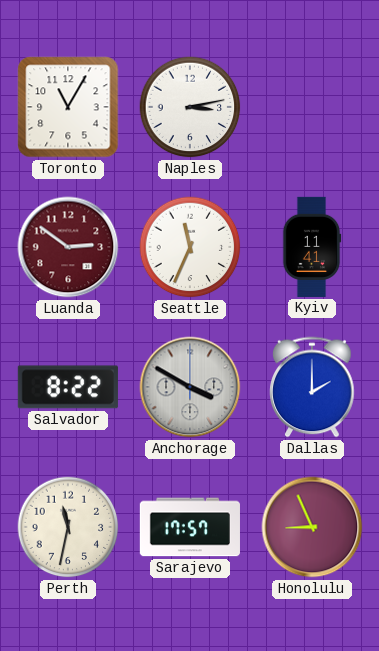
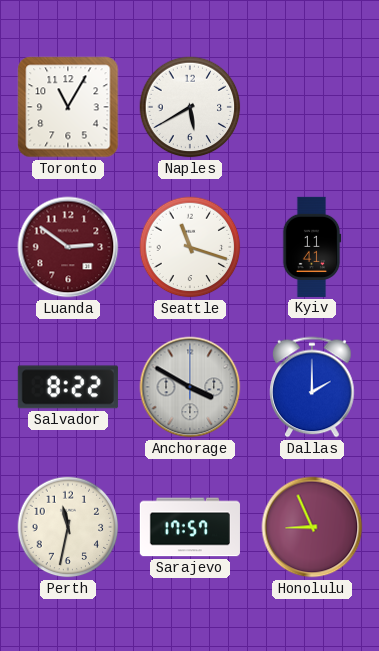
Naples: 3:13 -> 5:40 (190, 107)
Seattle: 11:34 -> 11:18 (190, 247)
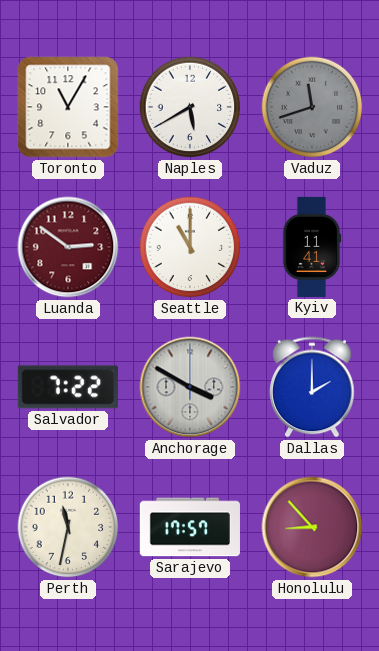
Vaduz: none -> 11:42 (312, 107)
Seattle: 11:18 -> 11:00 (190, 247)
Salvador: 8:22 -> 7:22 (68, 387)
Honolulu: 8:56 -> 8:53 (312, 527)
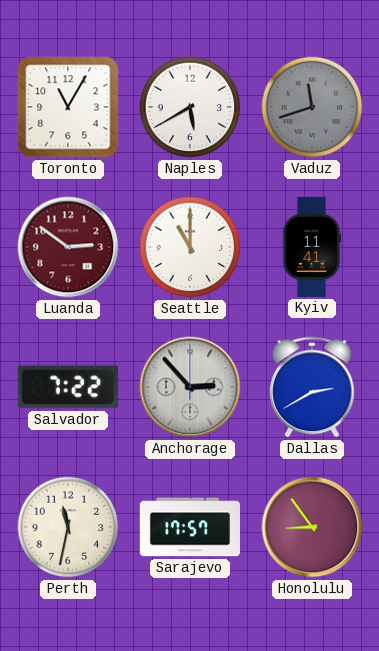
Anchorage: 3:50 -> 2:53 (190, 387)
Dallas: 2:00 -> 2:40 (312, 387)
Honolulu: 8:53 -> 8:54 (312, 527)
